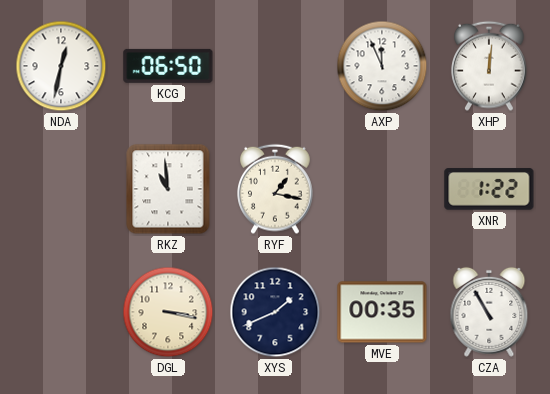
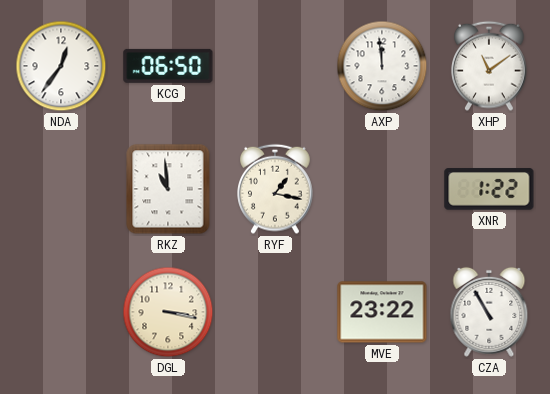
NDA: 12:32 -> 12:36 (61, 66)
AXP: 11:56 -> 11:59 (382, 66)
XHP: 12:01 -> 11:09 (490, 66)
XYS: 1:41 -> none (275, 312)
MVE: 00:35 -> 23:22 (382, 312)
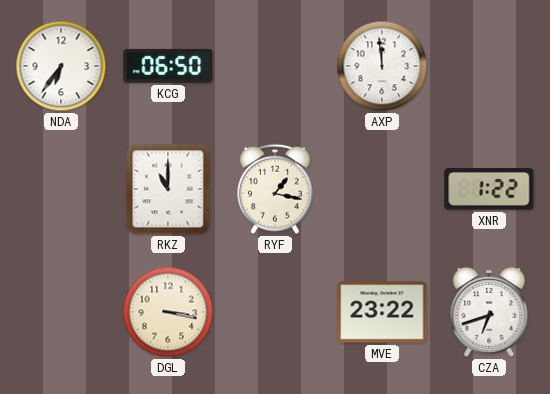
NDA: 12:36 -> 6:36 (61, 66)
XHP: 11:09 -> none (490, 66)
RKZ: 10:59 -> 11:00 (168, 189)
CZA: 10:55 -> 6:42 (489, 312)
